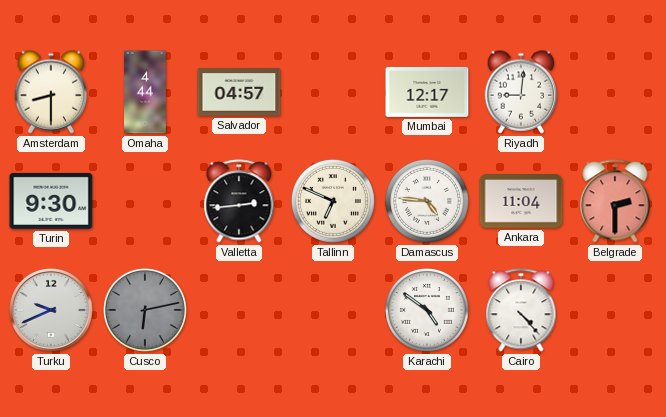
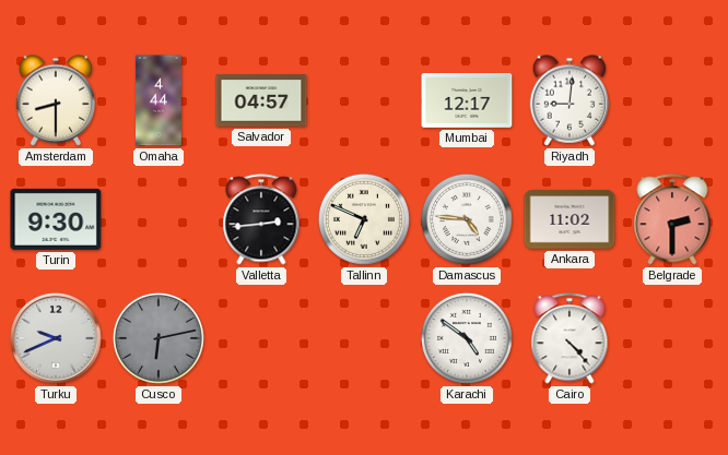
Ankara: 11:04 -> 11:02 (570, 219)
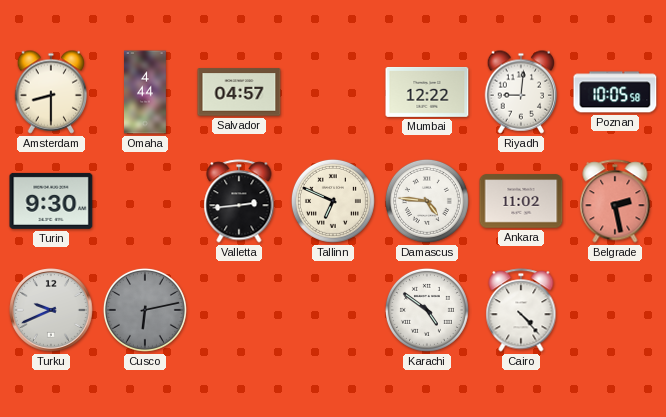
Mumbai: 12:17 -> 12:22 (427, 92)
Poznan: none -> 10:05 (615, 92)
Belgrade: 2:30 -> 2:28 (615, 201)
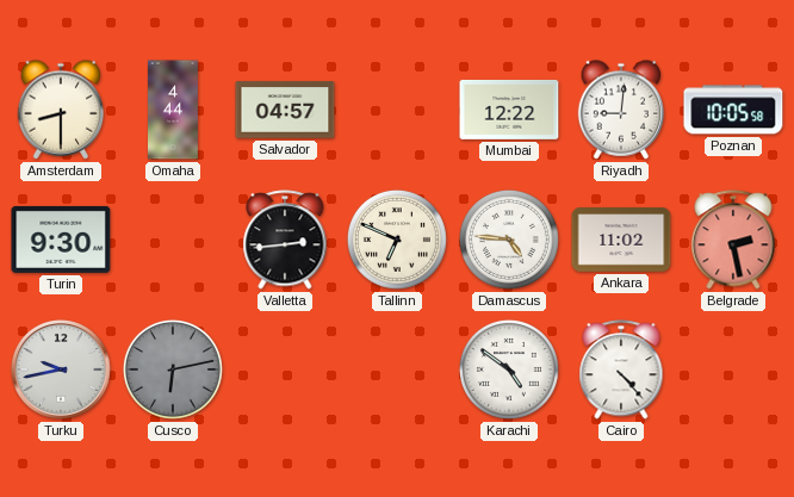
Turku: 9:41 -> 9:43 (62, 371)
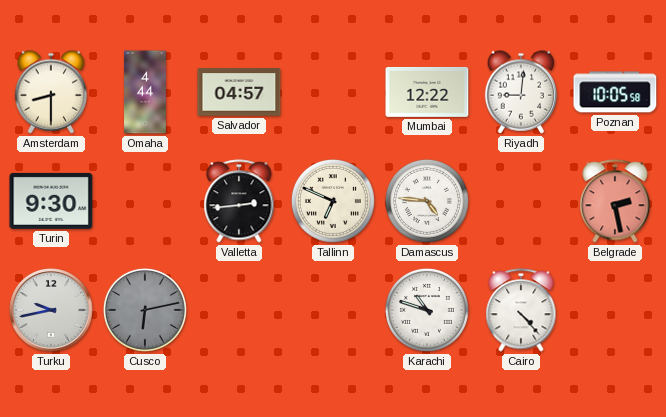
Ankara: 11:02 -> none (621, 240)
Karachi: 4:51 -> 10:48 (427, 310)
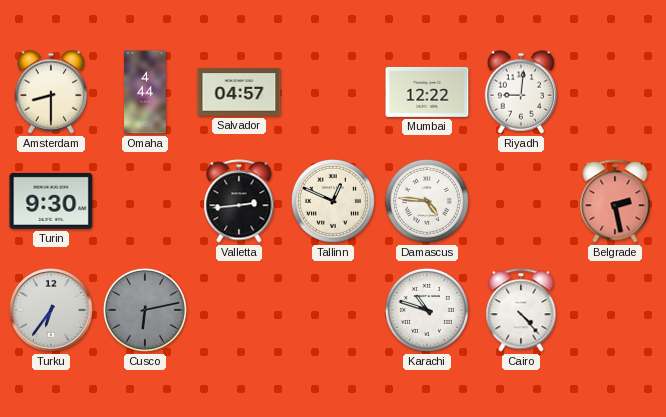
Poznan: 10:05 -> none (615, 92)
Tallinn: 6:49 -> 12:49 (333, 201)
Turku: 9:43 -> 6:36 (52, 311)
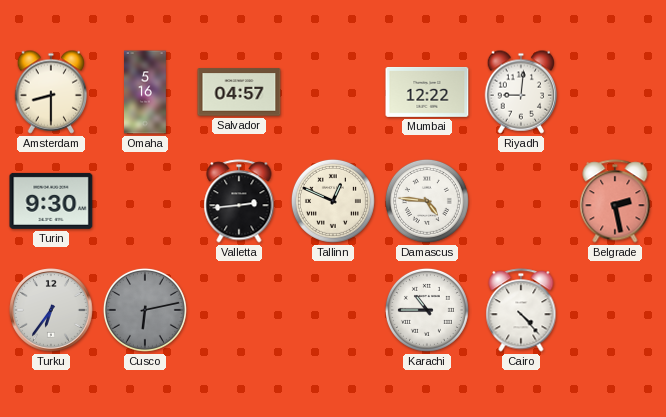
Omaha: 4:44 -> 5:16 (146, 92)
Karachi: 10:48 -> 10:45 (427, 310)
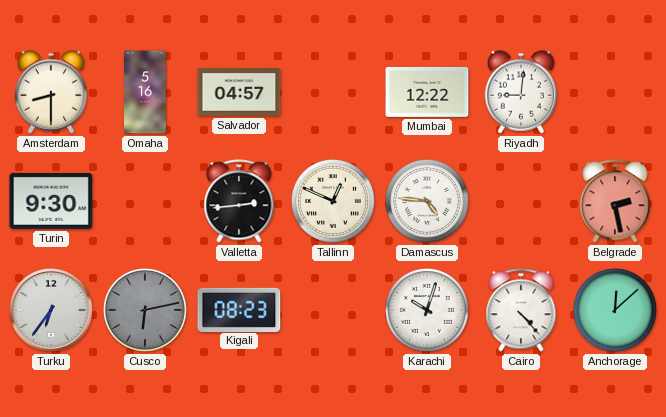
Kigali: none -> 08:23 (239, 309)
Karachi: 10:45 -> 10:03 (427, 310)
Anchorage: none -> 12:08 (615, 310)
